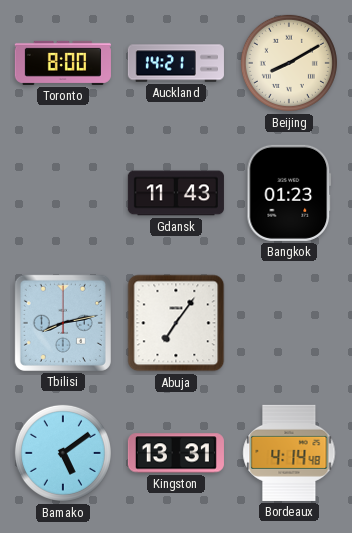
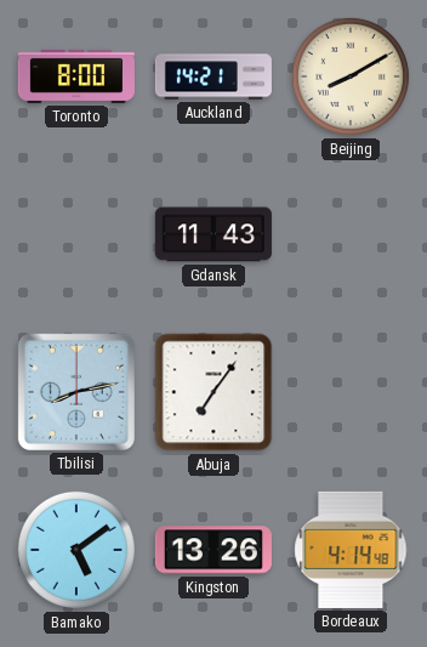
Bangkok: 01:23 -> none (289, 193)
Kingston: 13:31 -> 13:26 (213, 550)
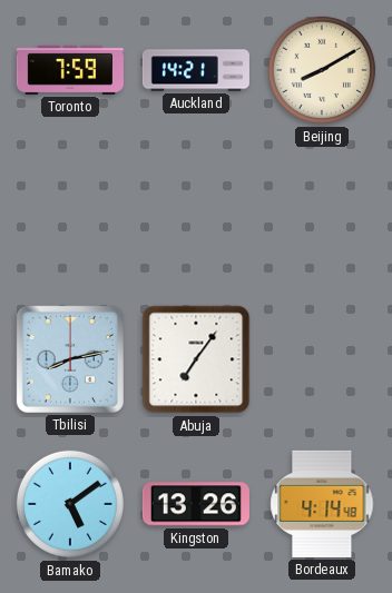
Toronto: 8:00 -> 7:59 (70, 70)
Gdansk: 11:43 -> none (213, 234)
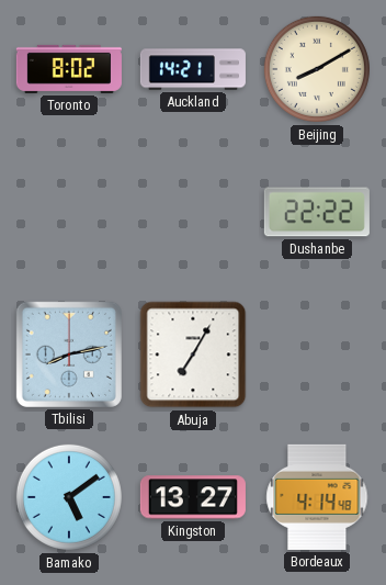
Toronto: 7:59 -> 8:02 (69, 69)
Dushanbe: none -> 22:22 (317, 212)
Abuja: 7:06 -> 7:05 (193, 355)
Kingston: 13:26 -> 13:27 (193, 497)
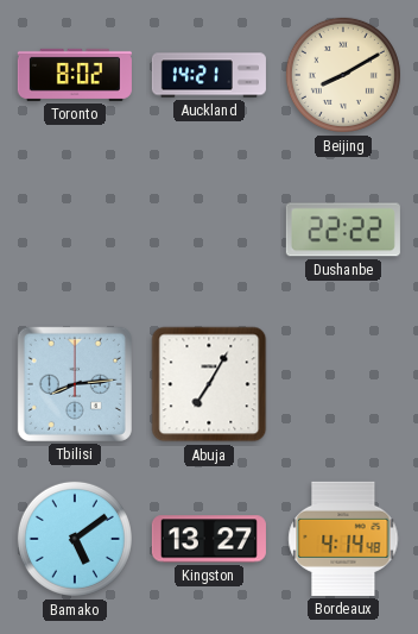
Tbilisi: 8:13 -> 8:14 (75, 384)
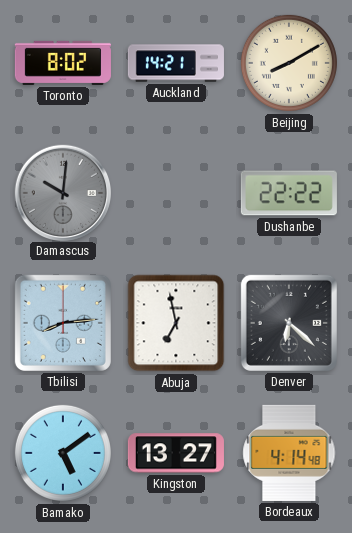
Damascus: none -> 10:01 (62, 192)
Abuja: 7:05 -> 6:58 (176, 323)
Denver: none -> 6:22 (289, 323)
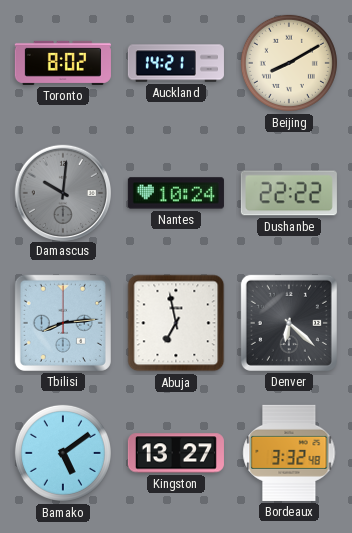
Nantes: none -> 10:24 (176, 193)
Bordeaux: 4:14 -> 3:32 (289, 453)
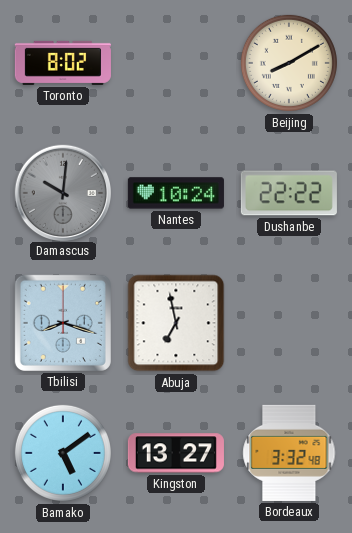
Auckland: 14:21 -> none (176, 63)
Tbilisi: 8:14 -> 8:18 (63, 323)
Denver: 6:22 -> none (289, 323)
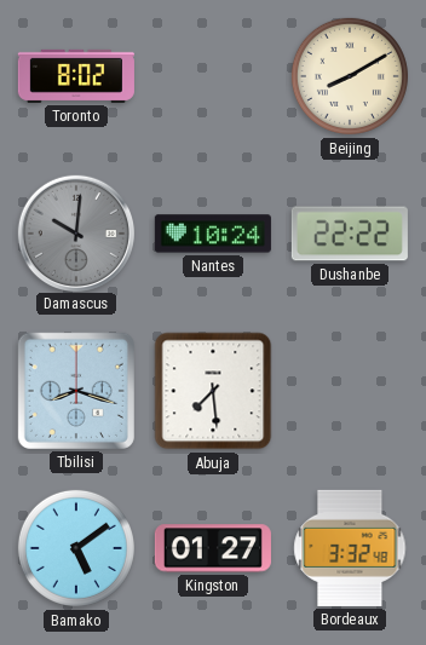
Abuja: 6:58 -> 7:29 (213, 391)
Kingston: 13:27 -> 01:27 (213, 548)
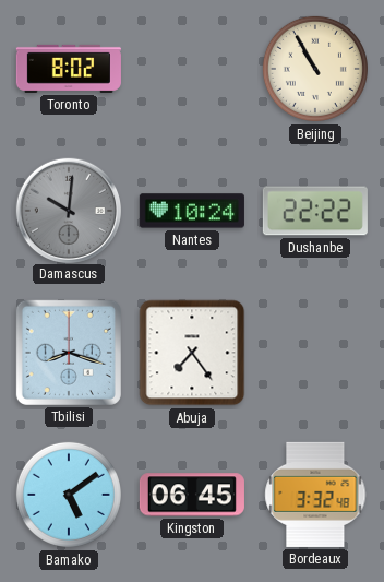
Beijing: 8:10 -> 10:55 (315, 69)
Abuja: 7:29 -> 7:24 (192, 353)
Kingston: 01:27 -> 06:45 (192, 495)
